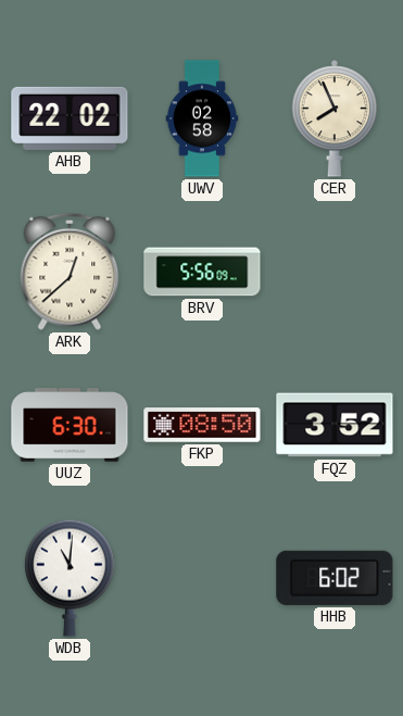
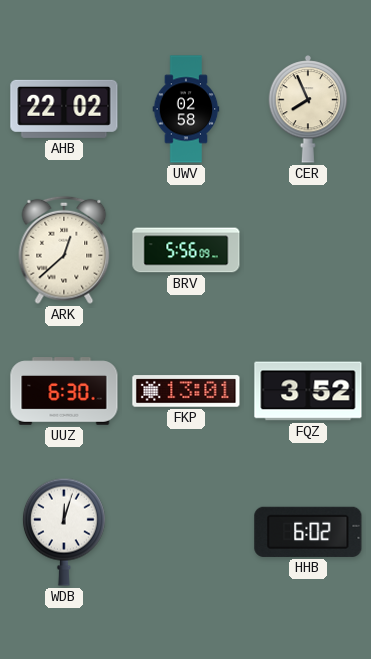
FKP: 08:50 -> 13:01 (186, 391)
WDB: 11:01 -> 12:03 (64, 532)
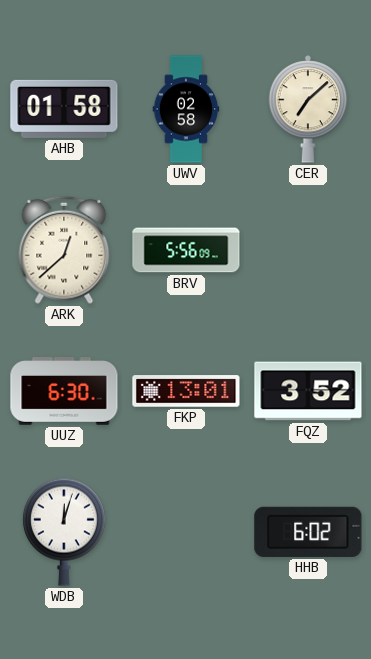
AHB: 22:02 -> 01:58 (64, 109)
CER: 7:56 -> 7:08 (308, 109)
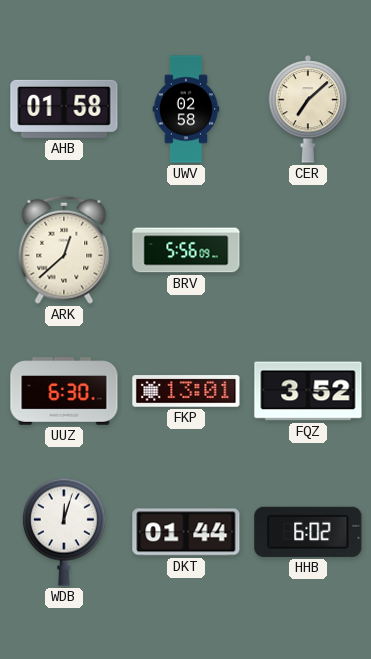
DKT: none -> 01:44 (186, 532)
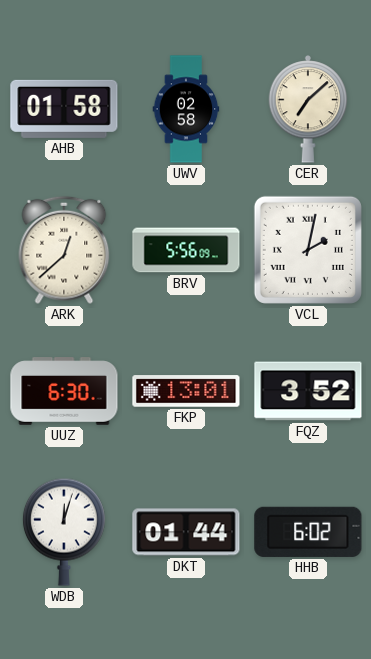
VCL: none -> 2:02 (308, 250)
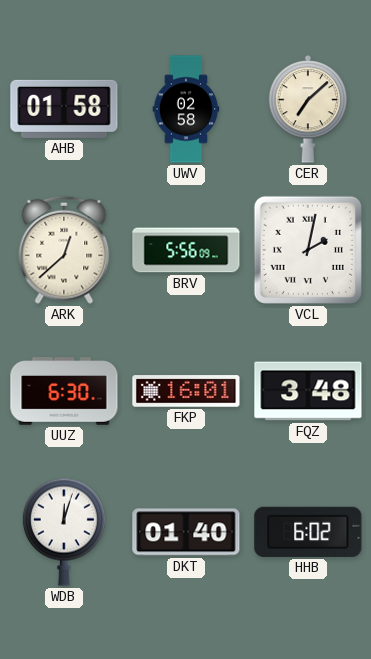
FKP: 13:01 -> 16:01 (186, 391)
FQZ: 3:52 -> 3:48 (308, 391)
DKT: 01:44 -> 01:40 (186, 532)
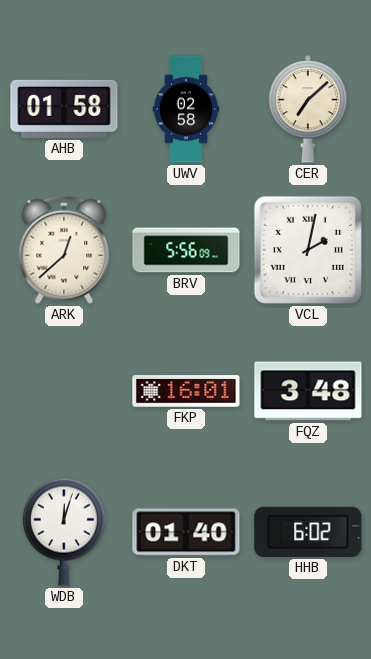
UUZ: 6:30 -> none (64, 391)
